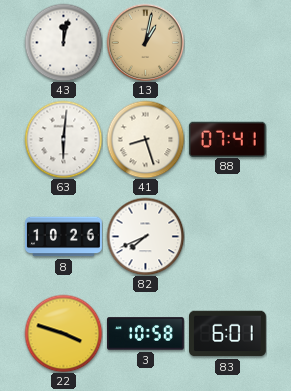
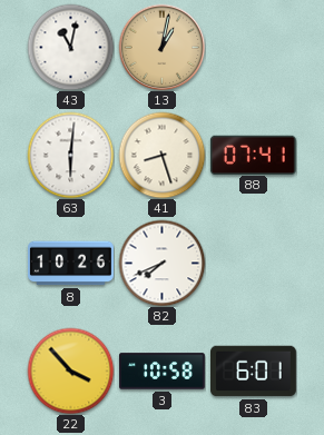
43: 12:02 -> 11:02 (70, 47)
22: 3:48 -> 3:53 (70, 370)
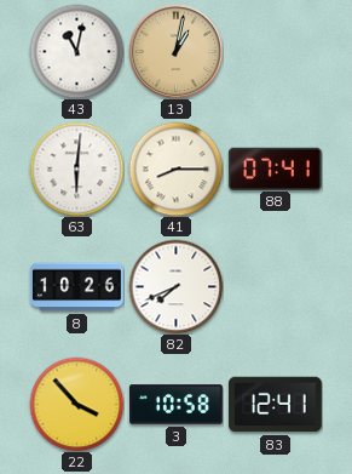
41: 8:27 -> 8:15 (175, 169)
83: 6:01 -> 12:41 (276, 405)
